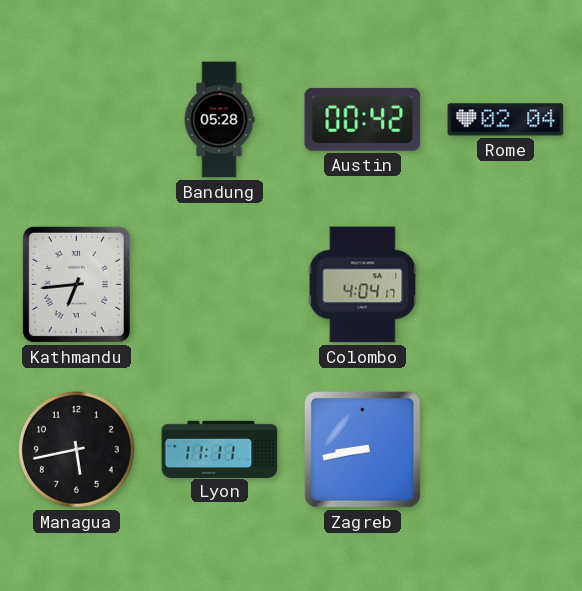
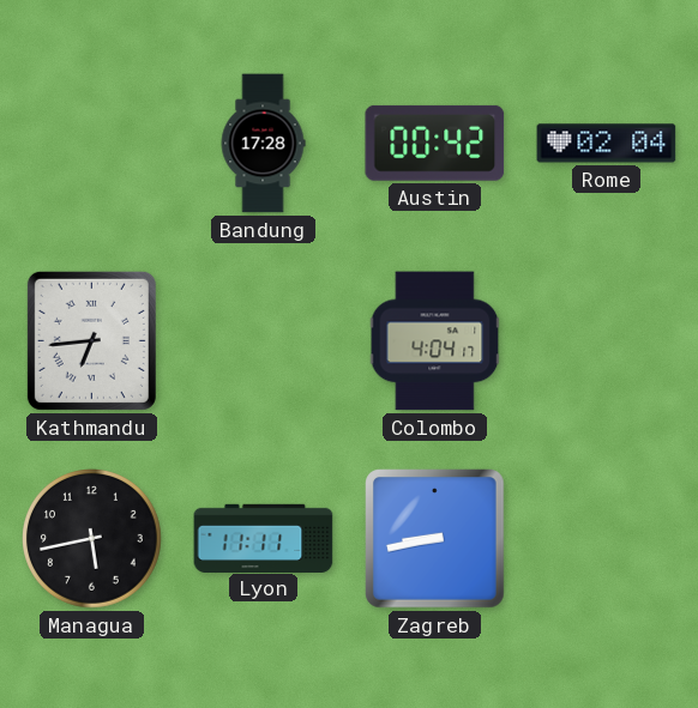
Bandung: 05:28 -> 17:28 (263, 144)
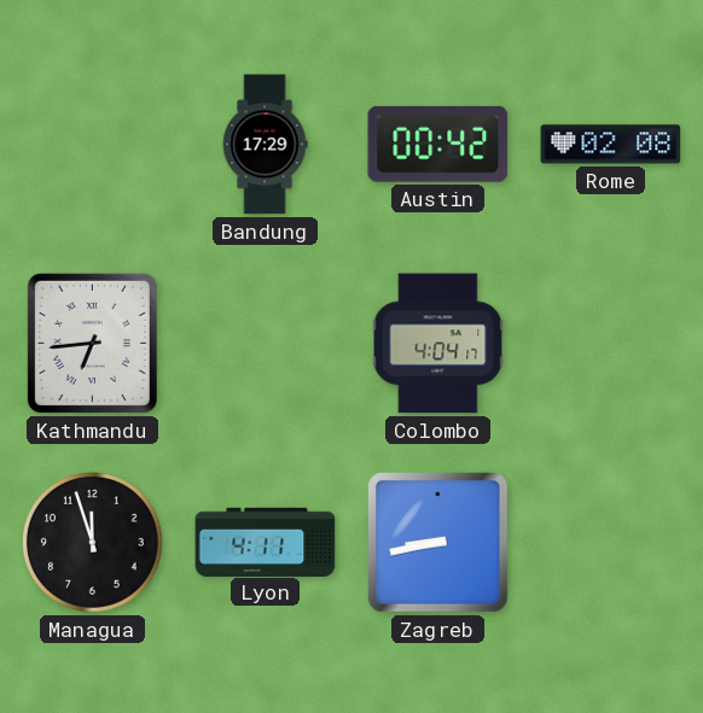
Bandung: 17:28 -> 17:29 (265, 145)
Rome: 02:04 -> 02:08 (611, 145)
Managua: 5:43 -> 11:57 (93, 543)
Lyon: 11:11 -> 4:11 (266, 542)
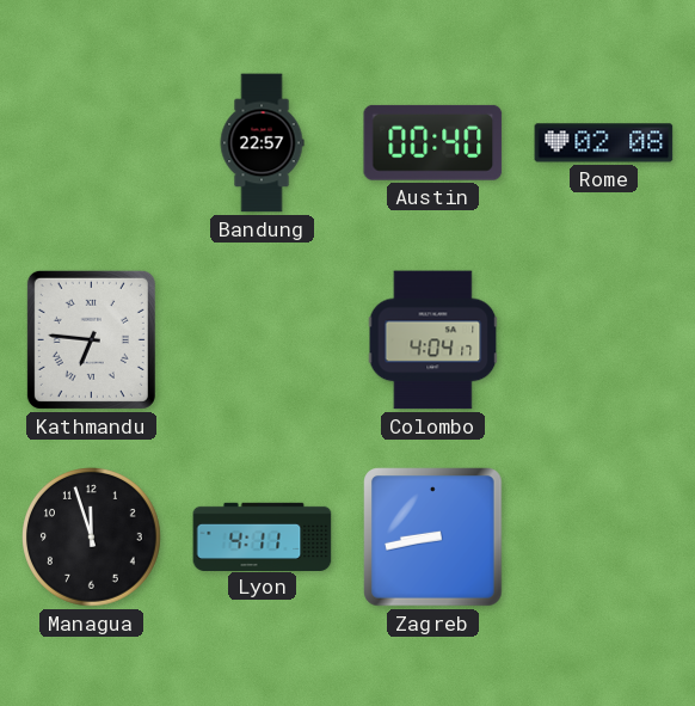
Bandung: 17:29 -> 22:57 (262, 143)
Austin: 00:42 -> 00:40 (433, 142)
Kathmandu: 6:44 -> 6:46 (91, 339)
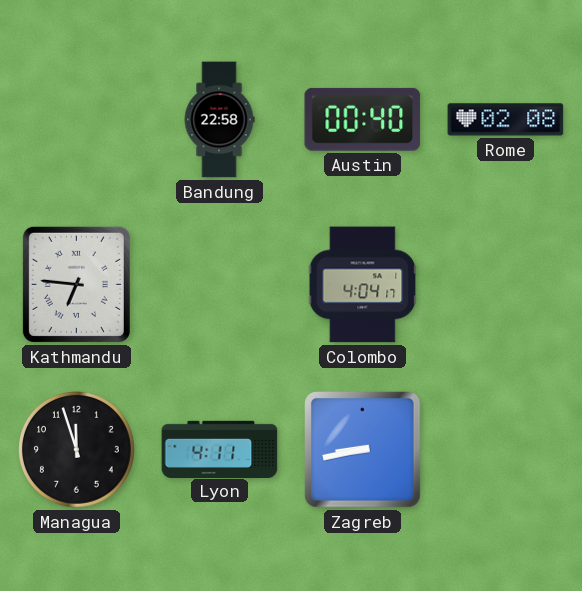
Bandung: 22:57 -> 22:58 (219, 120)
